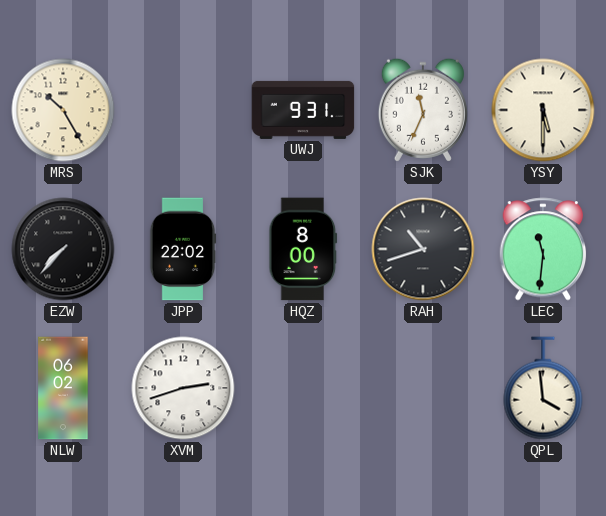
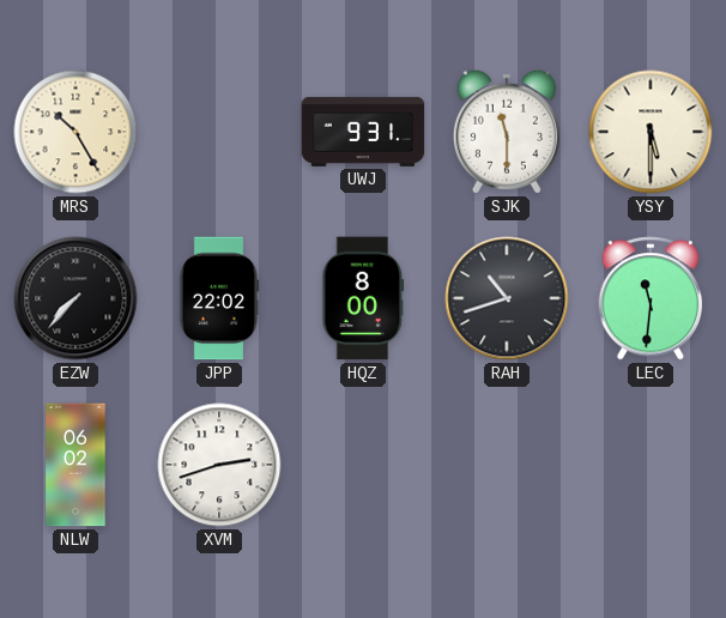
SJK: 11:34 -> 11:30 (507, 132)
QPL: 3:59 -> none (543, 388)
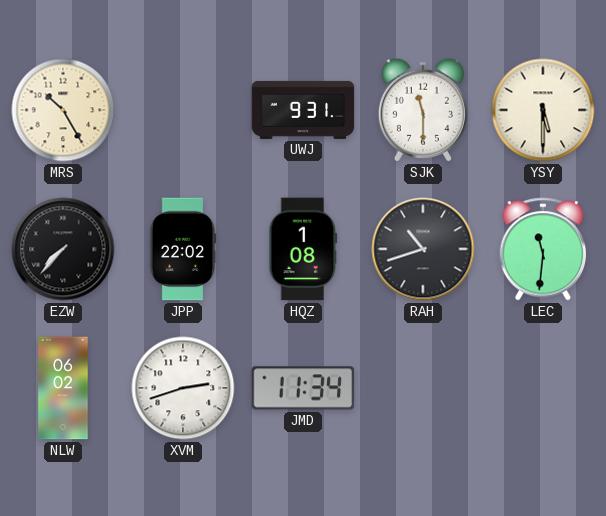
HQZ: 8:00 -> 1:08 (303, 249)
JMD: none -> 11:34 (303, 388)
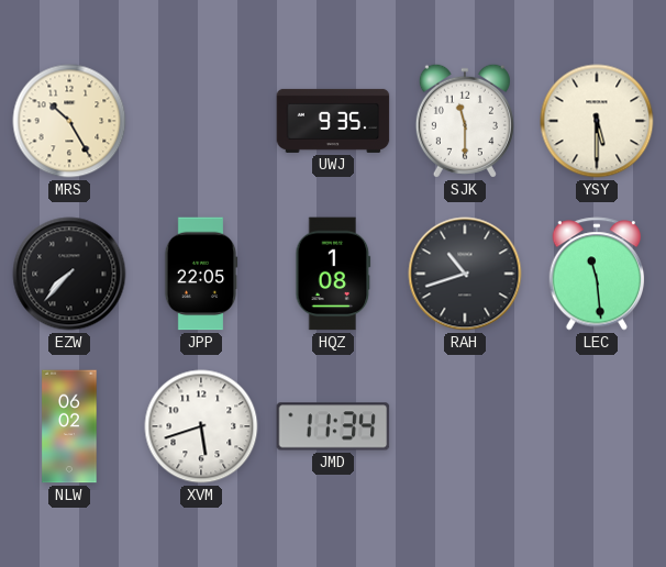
UWJ: 9:31 -> 9:35 (333, 121)
JPP: 22:02 -> 22:05 (201, 274)
LEC: 11:31 -> 11:29 (597, 274)
XVM: 2:42 -> 5:42 (201, 426)
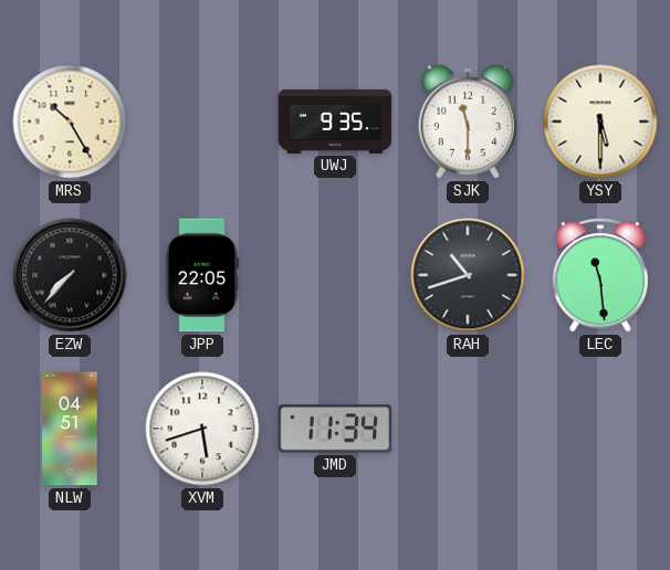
HQZ: 1:08 -> none (333, 274)
NLW: 06:02 -> 04:51 (70, 429)
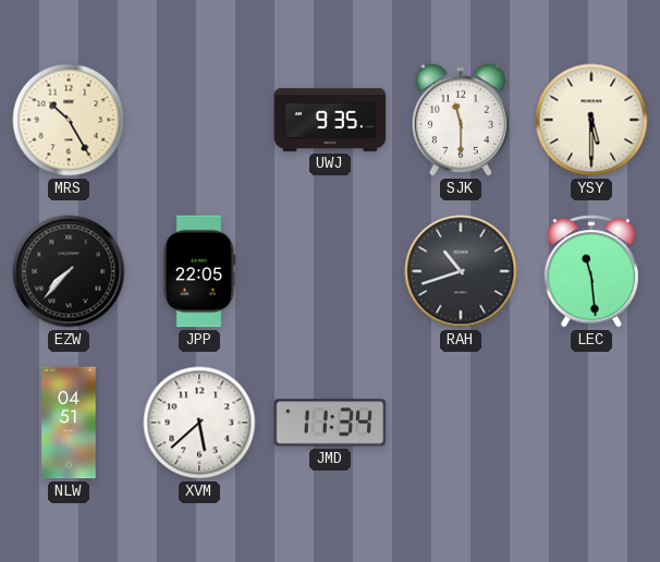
XVM: 5:42 -> 5:38 (199, 423)
